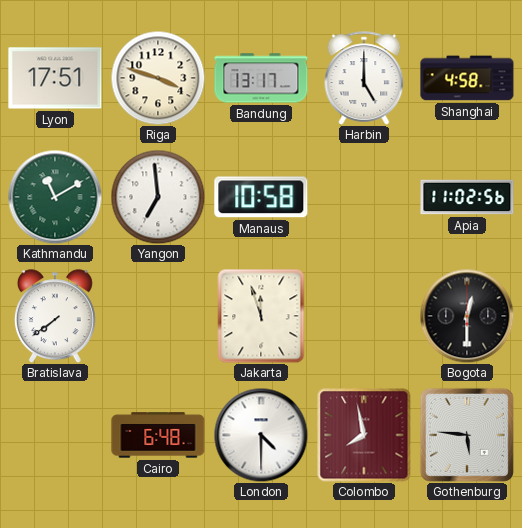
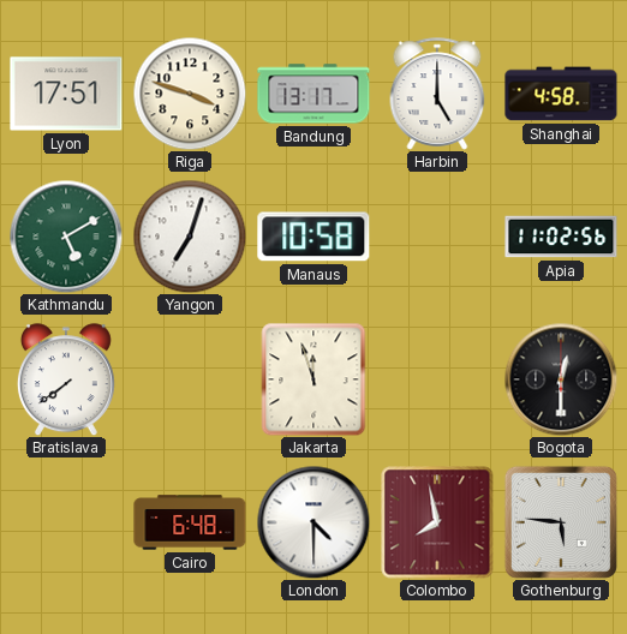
Kathmandu: 11:10 -> 5:10 (66, 237)
Yangon: 6:59 -> 7:03 (190, 237)
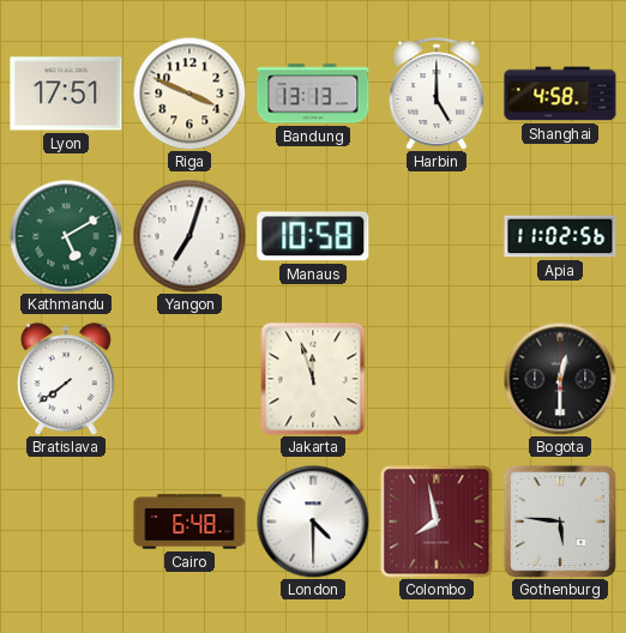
Riga: 3:48 -> 3:49 (189, 94)
Bandung: 13:17 -> 13:13 (313, 94)
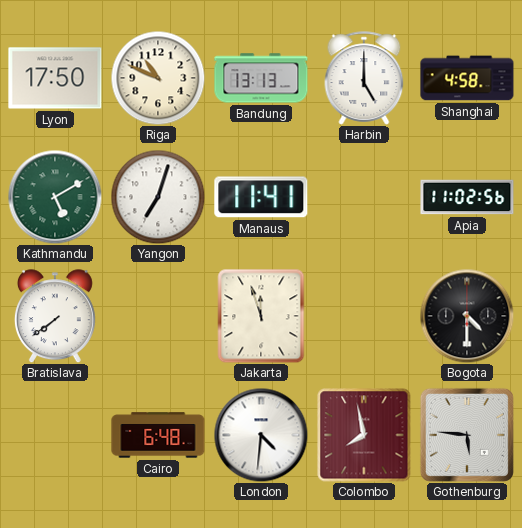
Lyon: 17:51 -> 17:50 (55, 78)
Riga: 3:49 -> 10:49 (158, 78)
Manaus: 10:58 -> 11:41 (261, 197)
Bogota: 12:30 -> 4:30 (467, 316)
London: 4:30 -> 4:31 (261, 435)
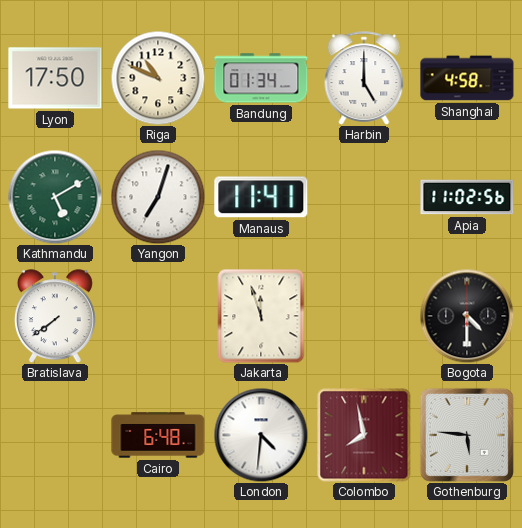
Bandung: 13:13 -> 01:34 (261, 78)
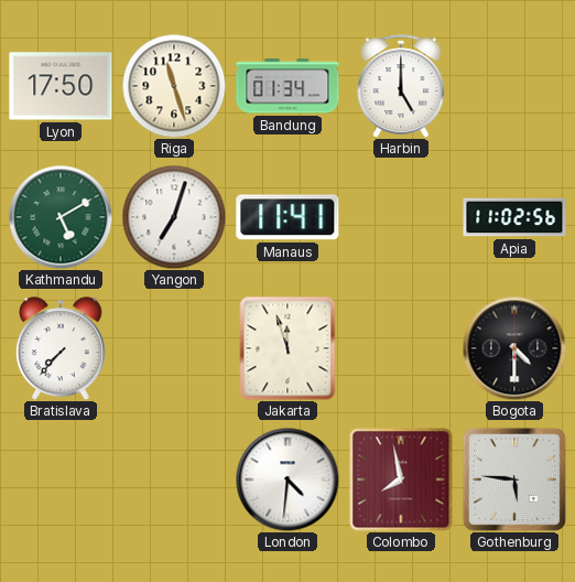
Riga: 10:49 -> 11:27 (174, 86)
Shanghai: 4:58 -> none (467, 78)
Bratislava: 7:39 -> 7:37 (61, 348)
Cairo: 6:48 -> none (158, 435)
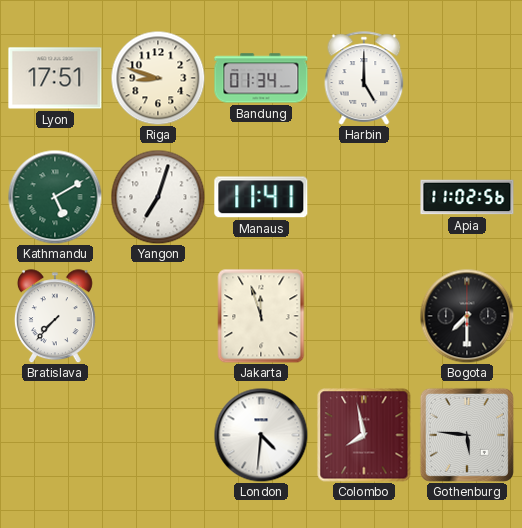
Lyon: 17:50 -> 17:51 (55, 78)
Riga: 11:27 -> 8:48 (158, 78)
Bogota: 4:30 -> 7:30 (467, 316)
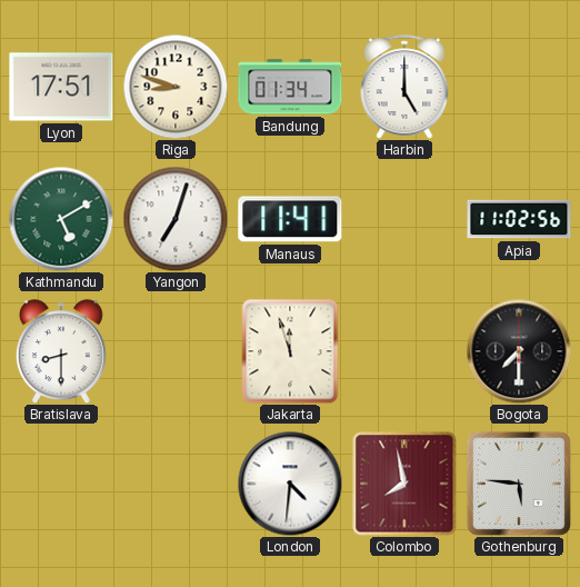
Bratislava: 7:37 -> 8:30 (61, 351)
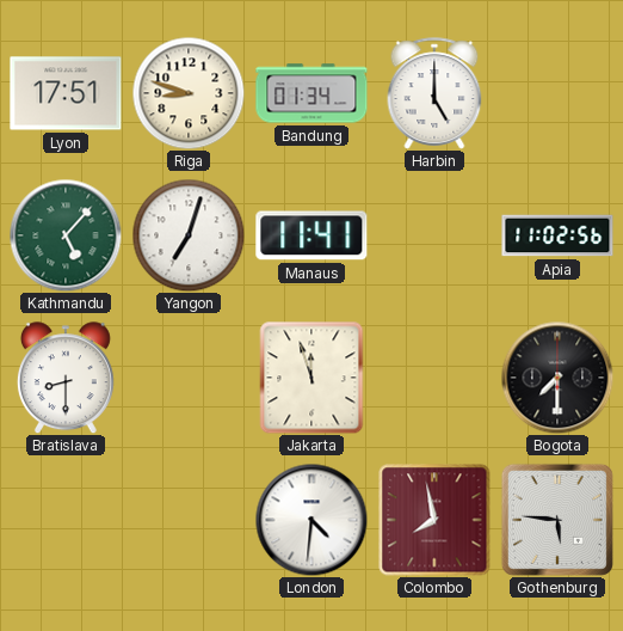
Kathmandu: 5:10 -> 5:07 (66, 235)
